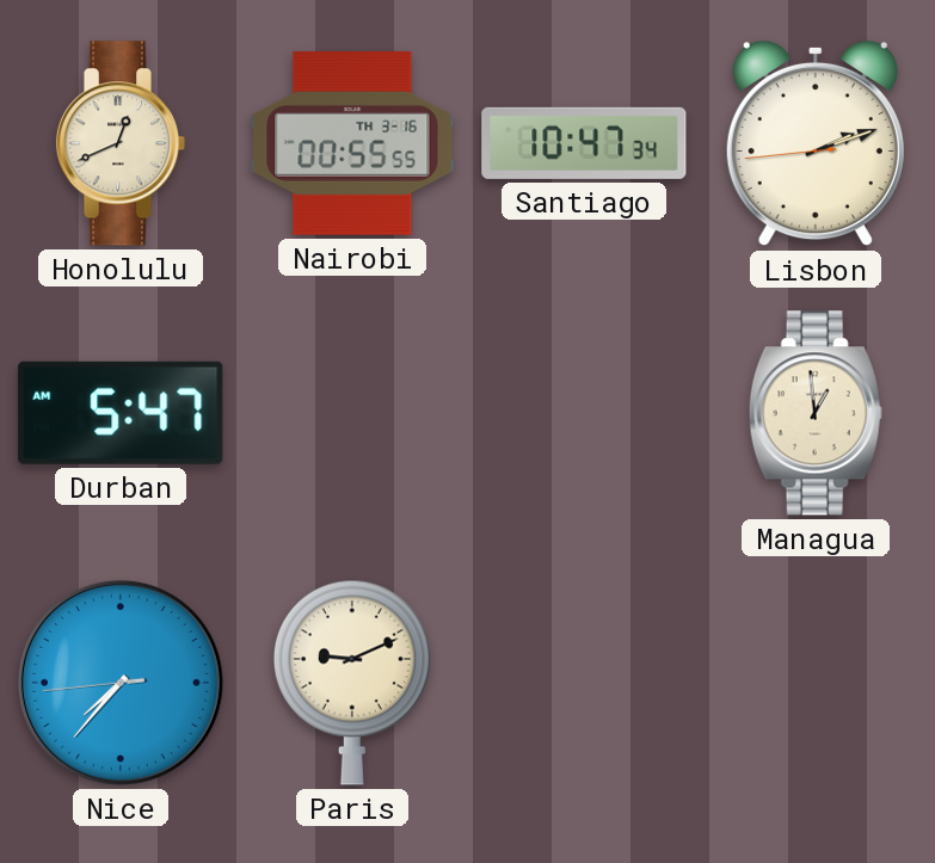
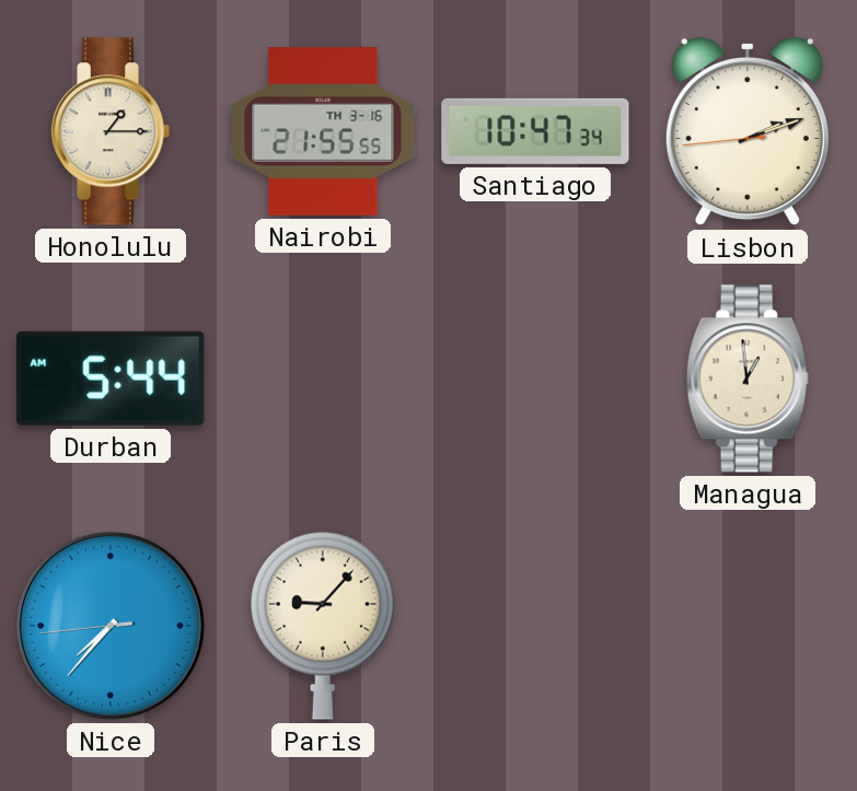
Honolulu: 12:41 -> 1:15 (111, 131)
Nairobi: 00:55 -> 21:55 (323, 132)
Durban: 5:47 -> 5:44 (111, 379)
Paris: 9:11 -> 9:07 (323, 626)
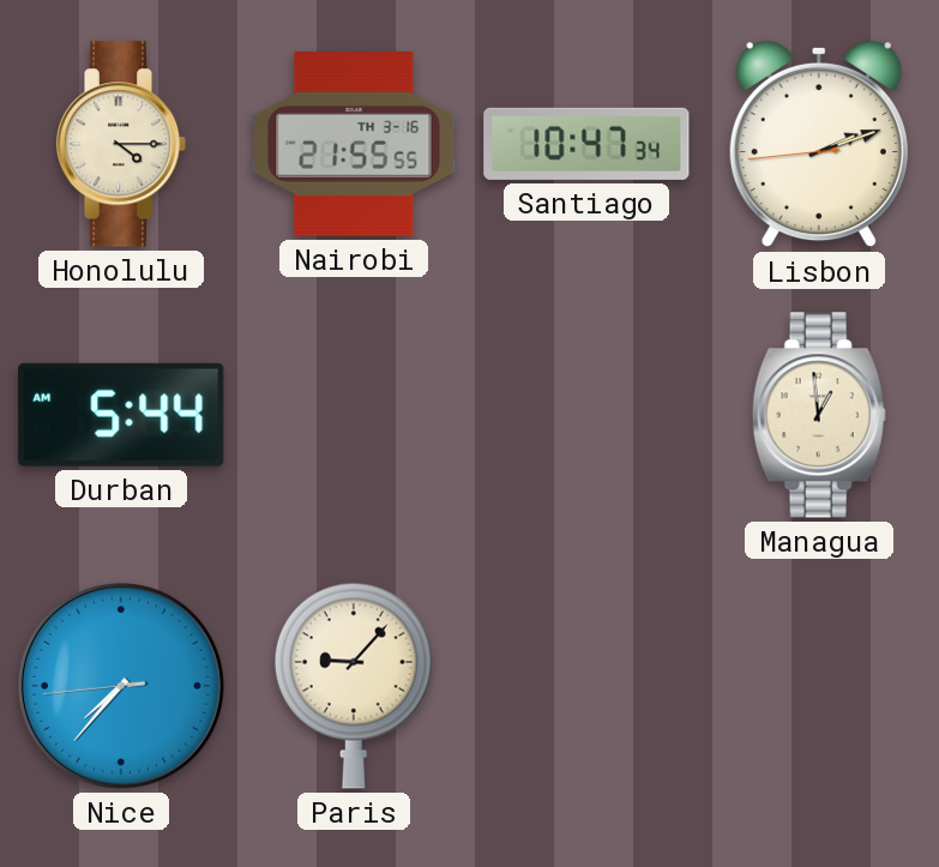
Honolulu: 1:15 -> 4:15 (121, 144)
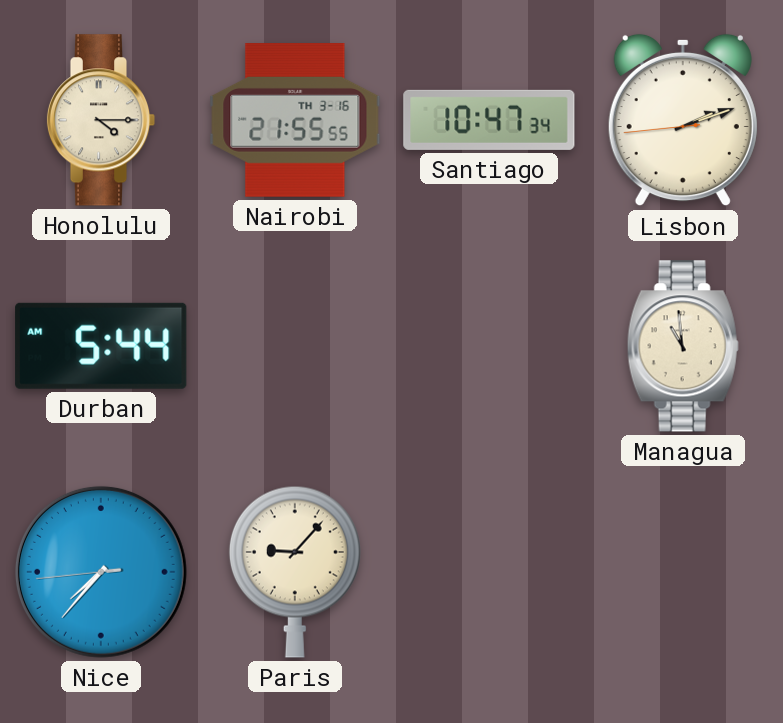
Managua: 12:59 -> 10:59 (683, 346)
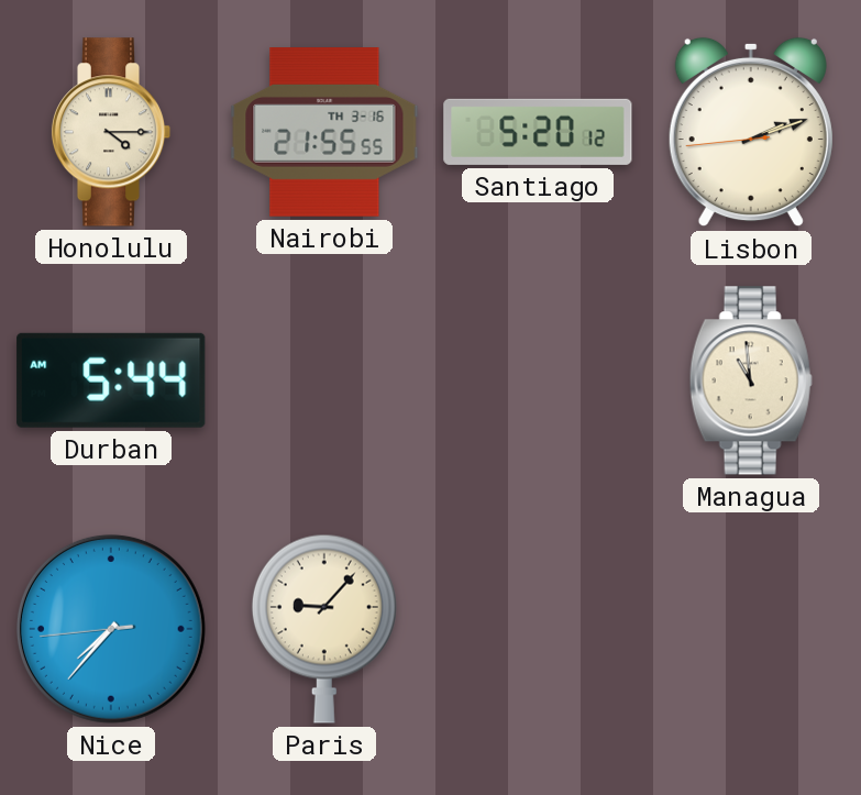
Santiago: 10:47 -> 5:20 (538, 132)
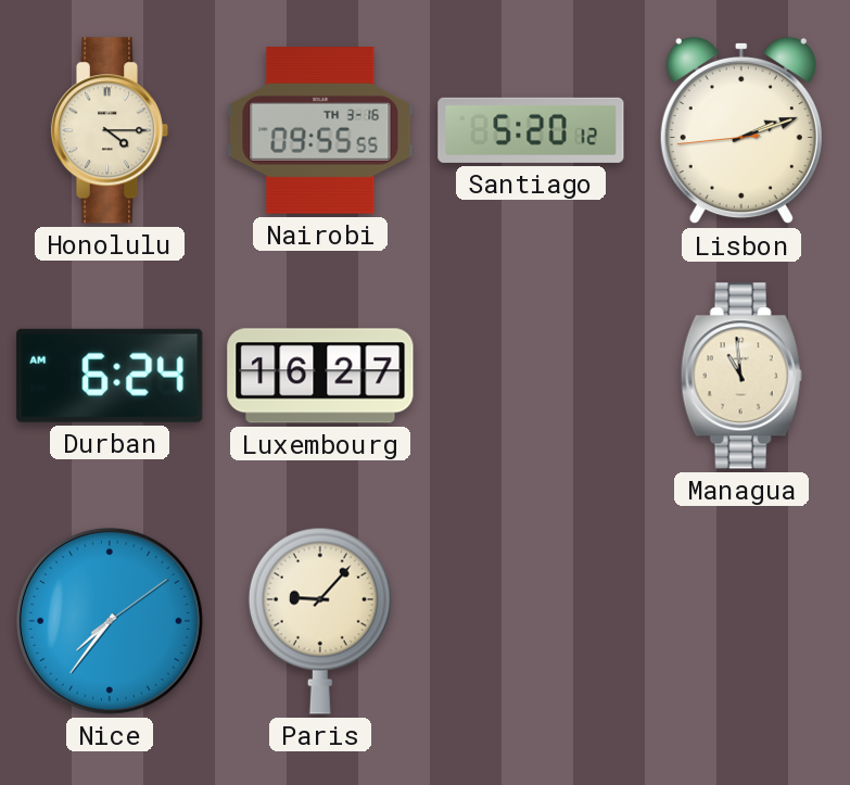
Nairobi: 21:55 -> 09:55 (320, 131)
Durban: 5:44 -> 6:24 (110, 376)
Luxembourg: none -> 16:27 (320, 376)
Nice: 7:36:44 -> 7:36:09 (110, 621)
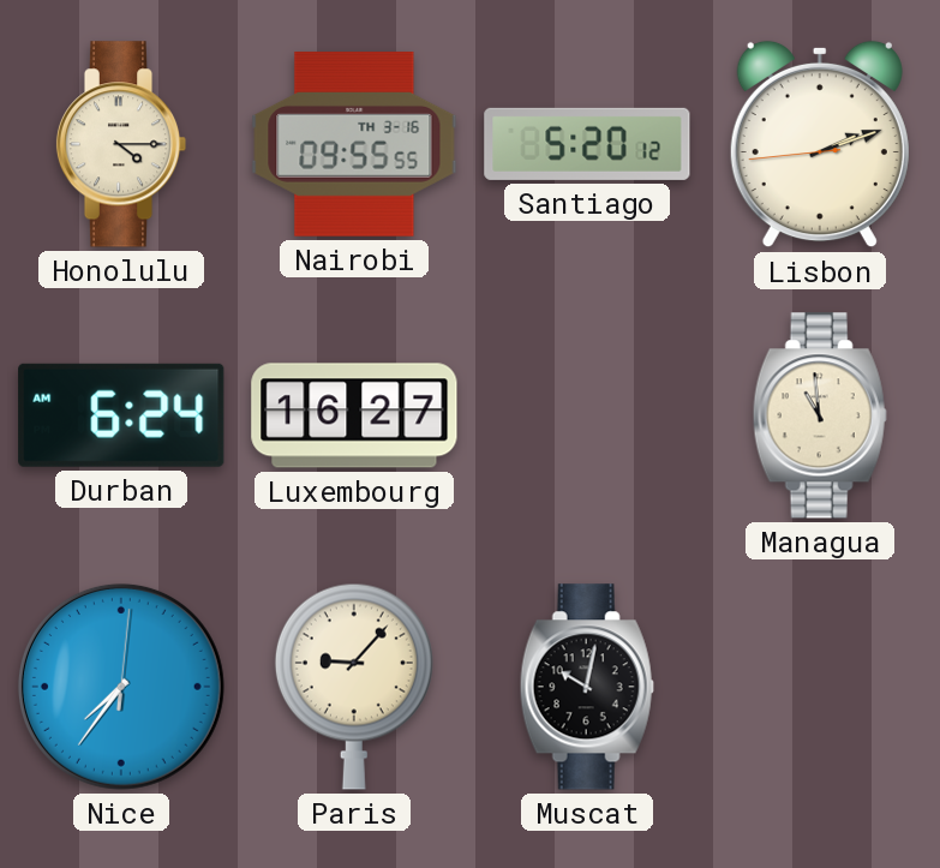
Nice: 7:36:09 -> 7:36:01 (121, 687)
Muscat: none -> 10:02 (587, 687)
